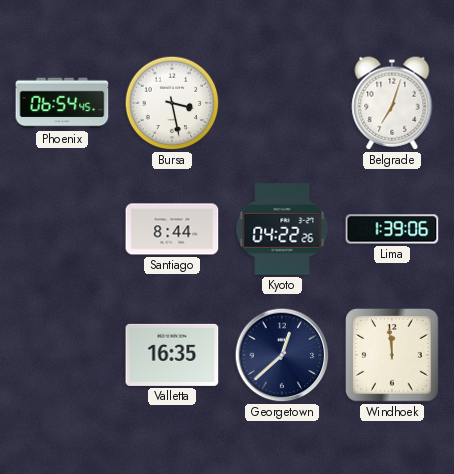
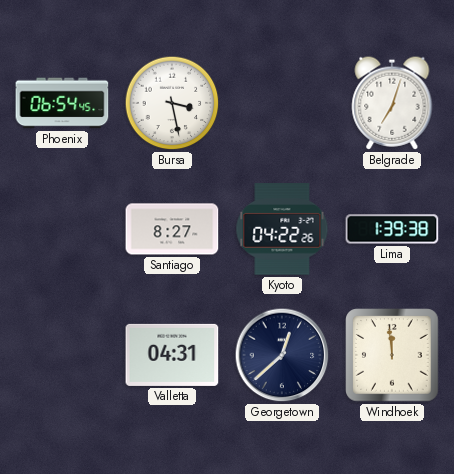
Santiago: 8:44 -> 8:27 (172, 229)
Lima: 1:39:06 -> 1:39:38 (392, 229)
Valletta: 16:35 -> 04:31 (172, 355)
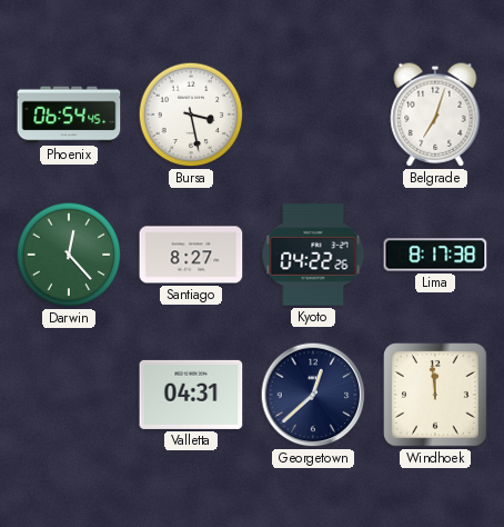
Darwin: none -> 12:23 (69, 255)
Lima: 1:39 -> 8:17 (435, 255)
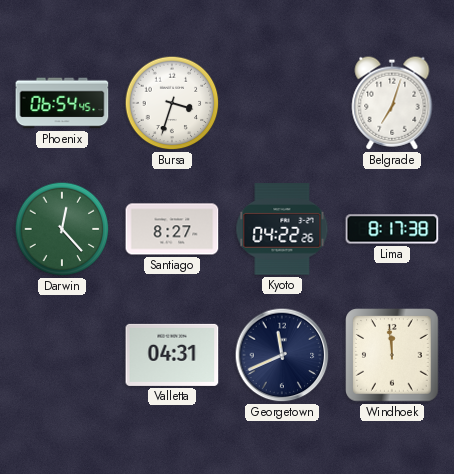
Bursa: 3:28 -> 3:33 (172, 103)
Georgetown: 12:38 -> 11:41 (282, 355)
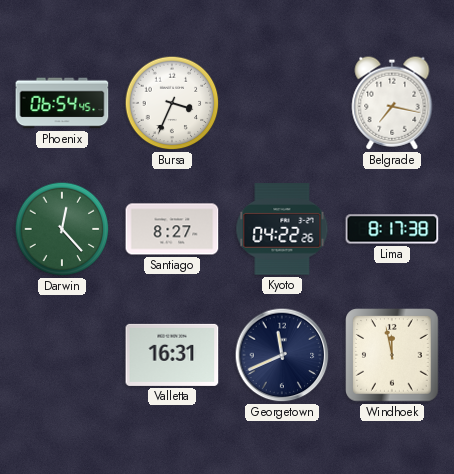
Bursa: 3:33 -> 3:34 (172, 103)
Belgrade: 7:03 -> 7:17 (392, 103)
Valletta: 04:31 -> 16:31 (172, 355)
Windhoek: 11:59 -> 11:58 (392, 355)
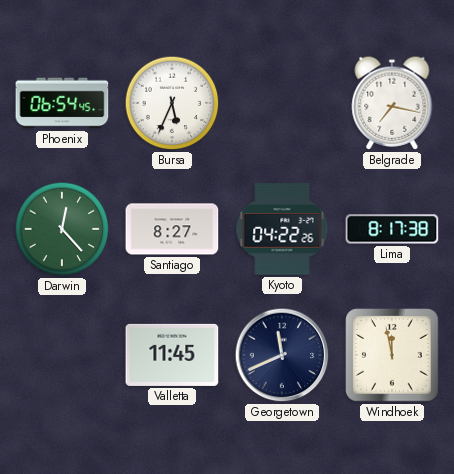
Bursa: 3:34 -> 5:34 (172, 103)
Valletta: 16:31 -> 11:45 (172, 355)
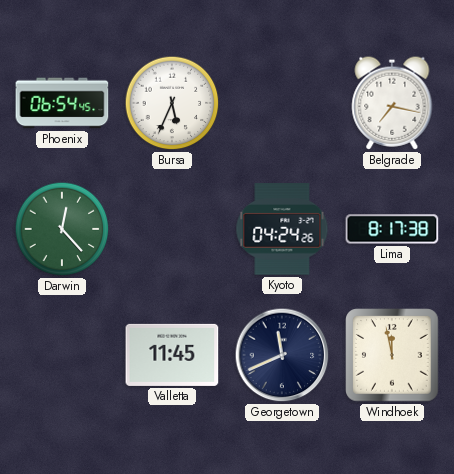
Santiago: 8:27 -> none (172, 229)
Kyoto: 04:22 -> 04:24 (282, 229)
